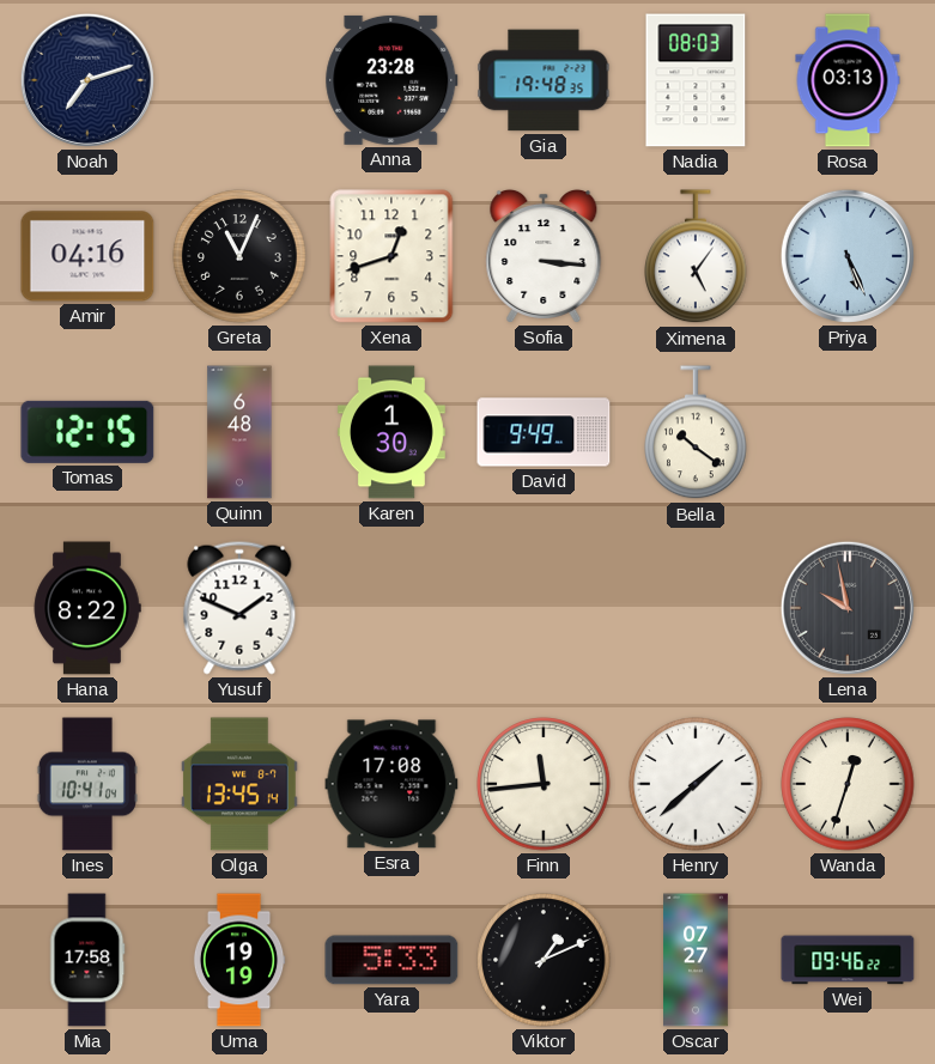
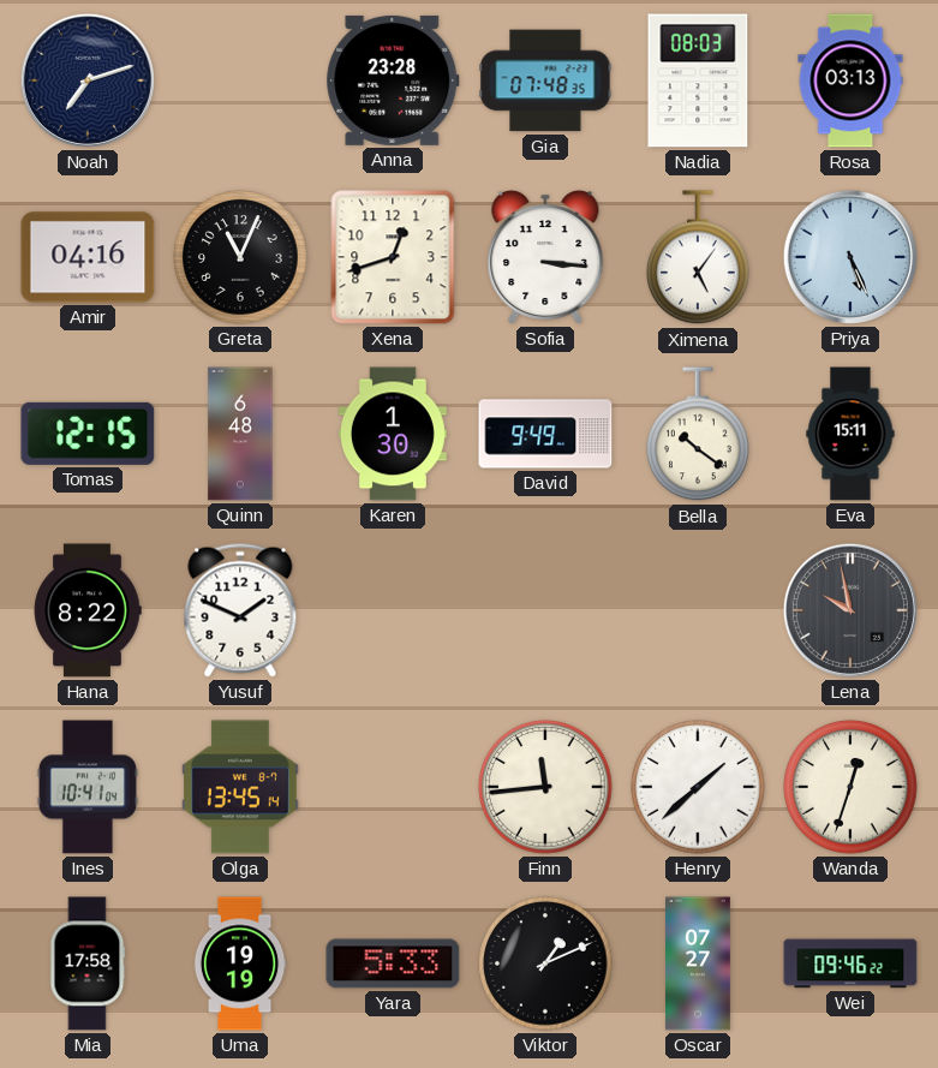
Gia: 19:48 -> 07:48 (545, 80)
Eva: none -> 15:11 (850, 434)
Esra: 17:08 -> none (391, 784)
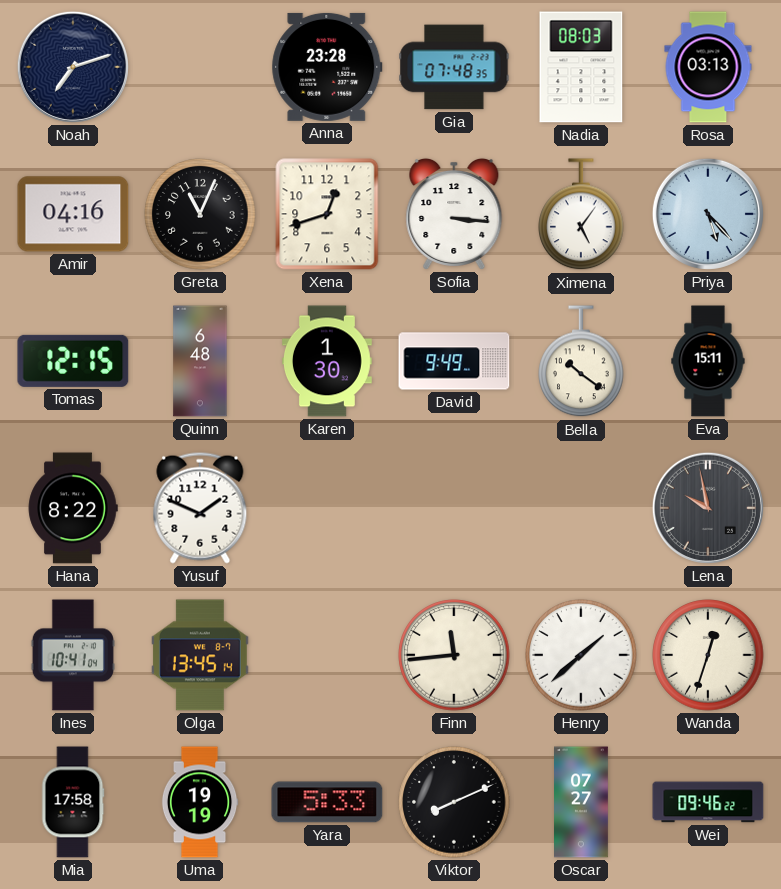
Priya: 5:26 -> 5:23 (708, 214)
Viktor: 1:11 -> 8:11 (454, 802)
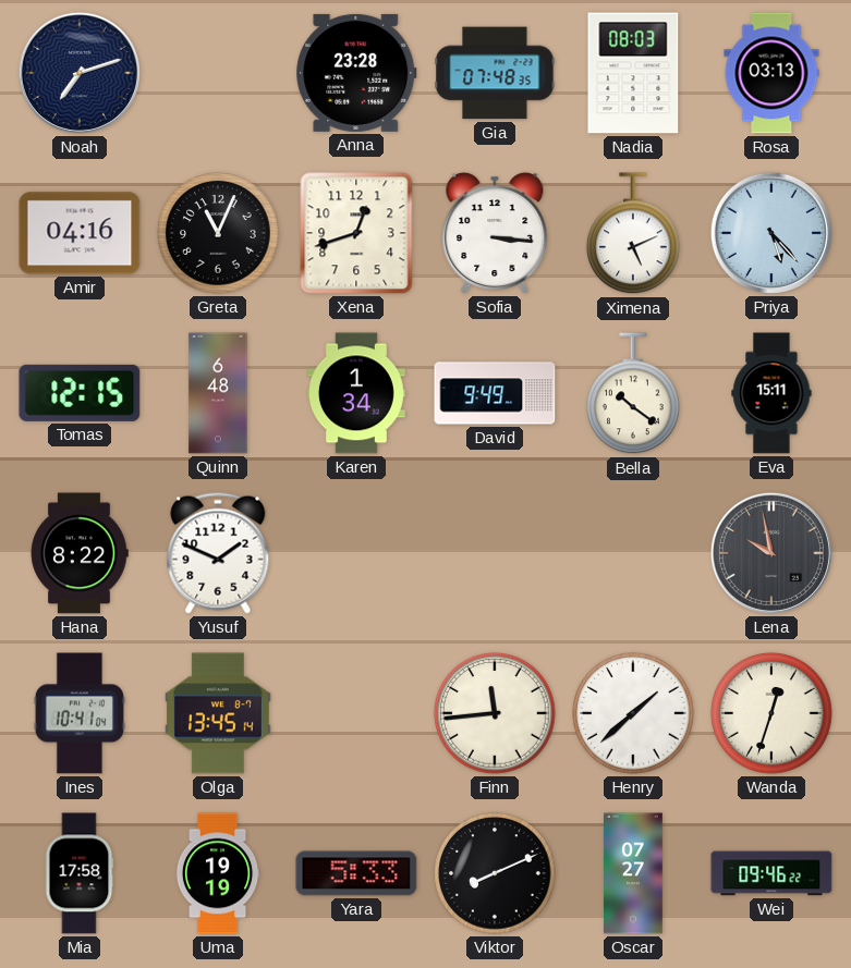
Ximena: 5:06 -> 5:11 (633, 234)
Karen: 1:30 -> 1:34 (356, 393)
